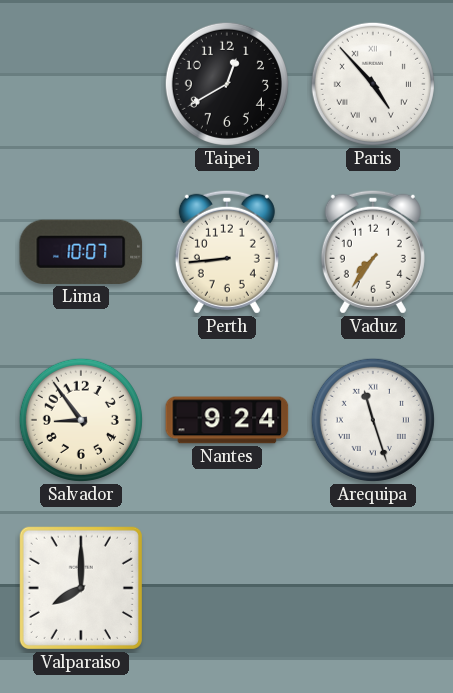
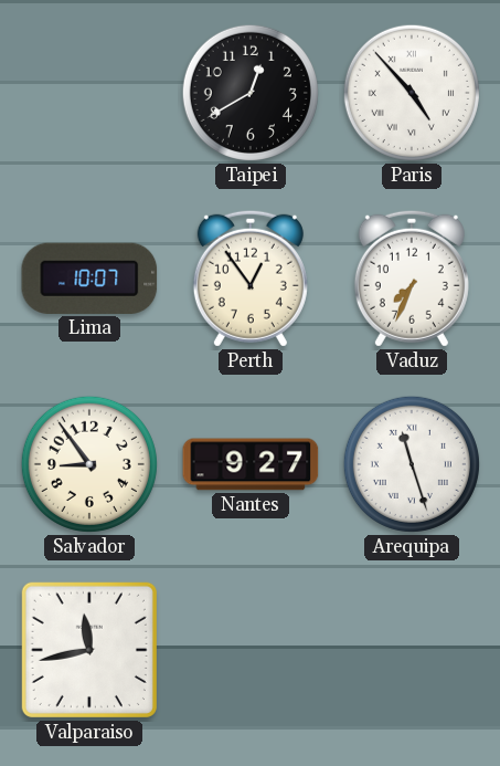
Perth: 8:44 -> 12:54 (251, 279)
Vaduz: 7:36 -> 7:34 (412, 279)
Nantes: 9:24 -> 9:27 (251, 464)
Valparaiso: 8:00 -> 11:43 (89, 650)
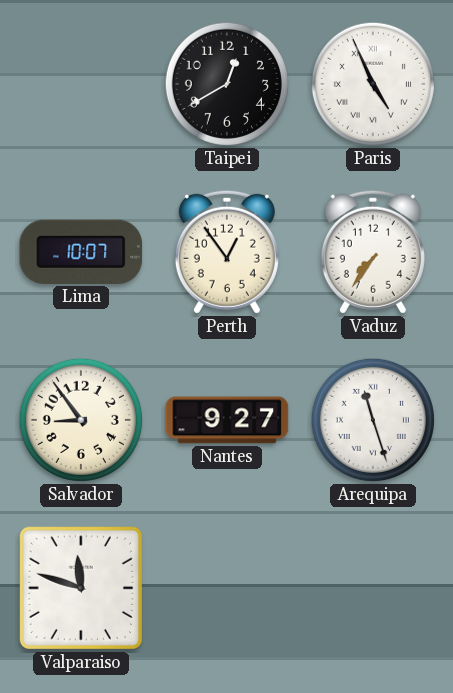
Paris: 4:53 -> 4:56 (373, 84)
Vaduz: 7:34 -> 7:36 (373, 252)
Valparaiso: 11:43 -> 11:48 (81, 588)
